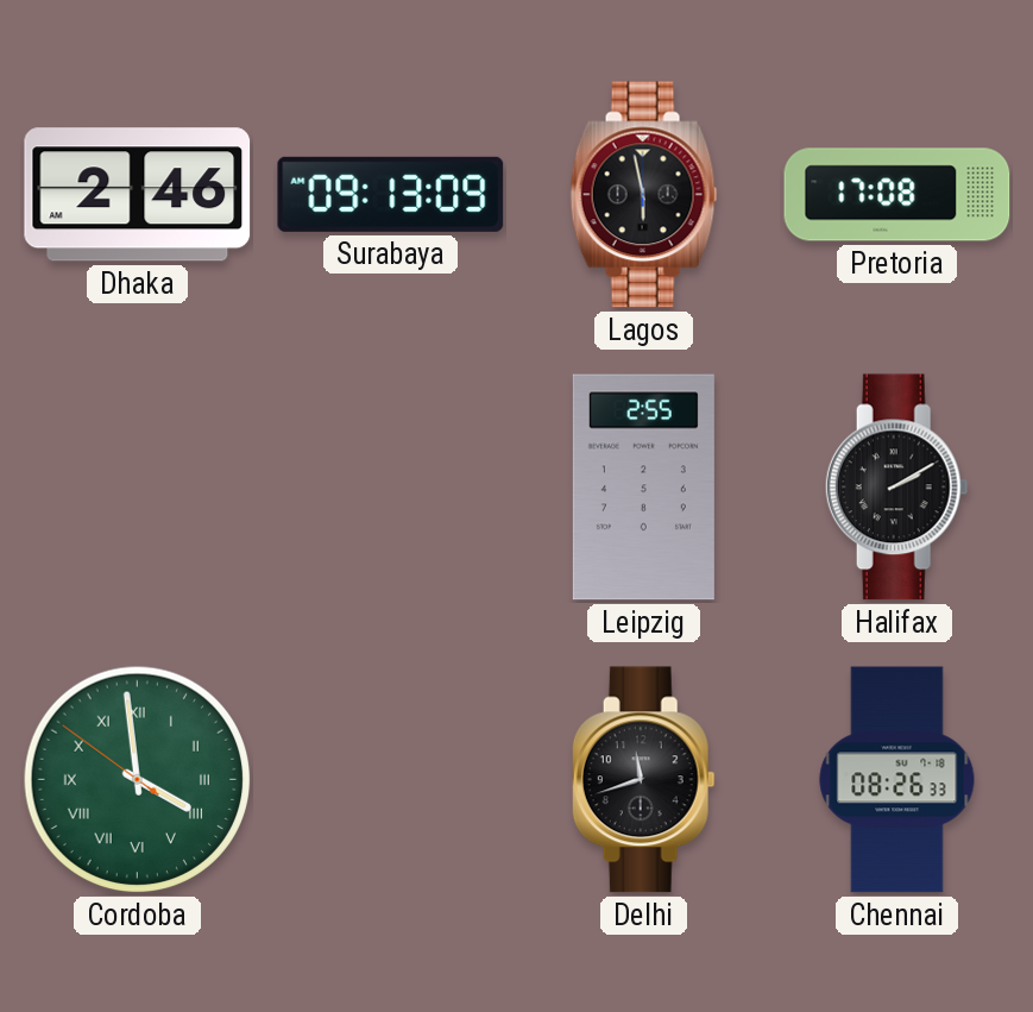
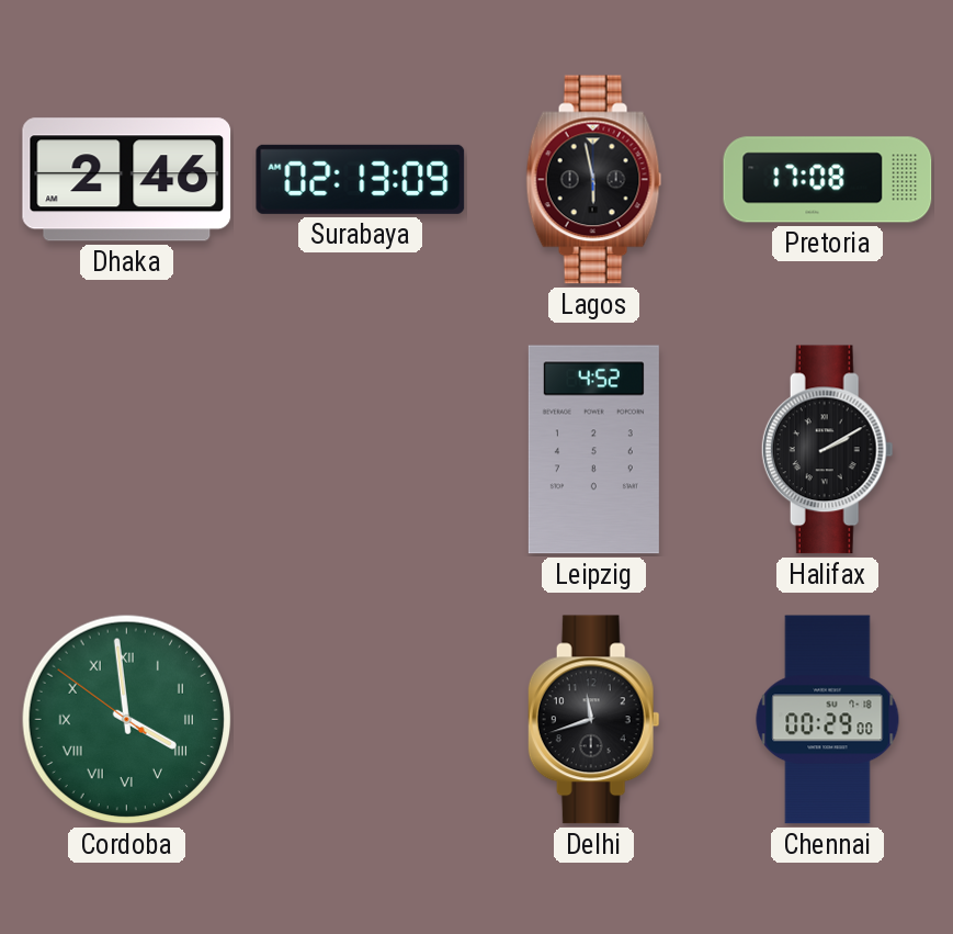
Surabaya: 09:13 -> 02:13 (361, 179)
Leipzig: 2:55 -> 4:52 (593, 450)
Chennai: 08:26 -> 00:29 (828, 720)
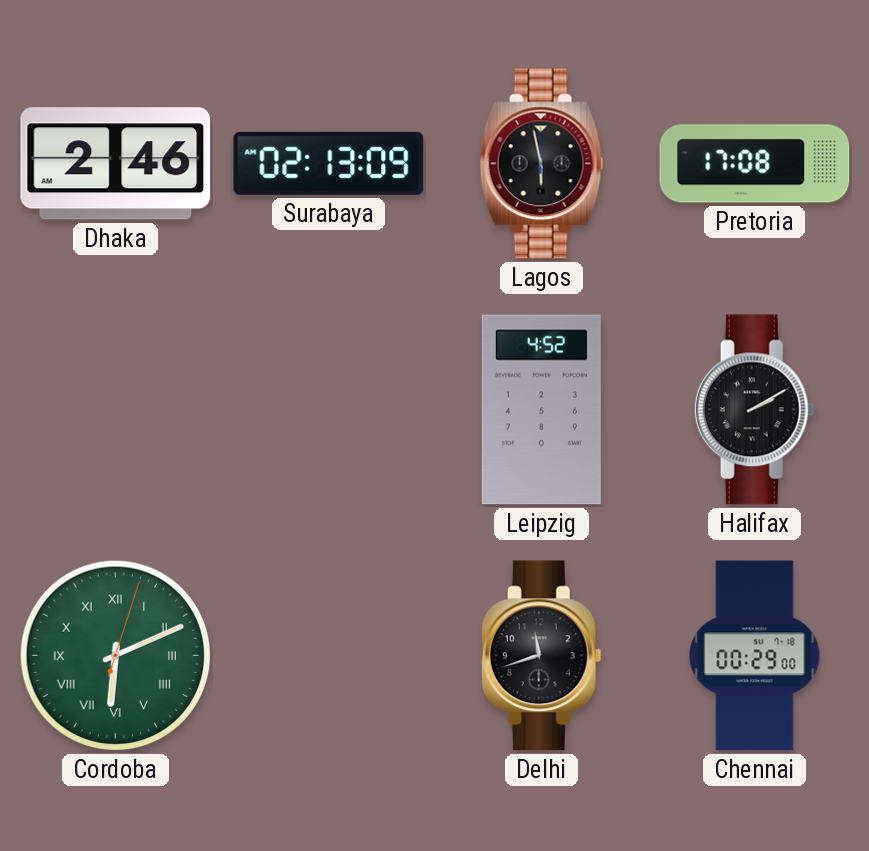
Cordoba: 3:58 -> 6:11 (116, 656)
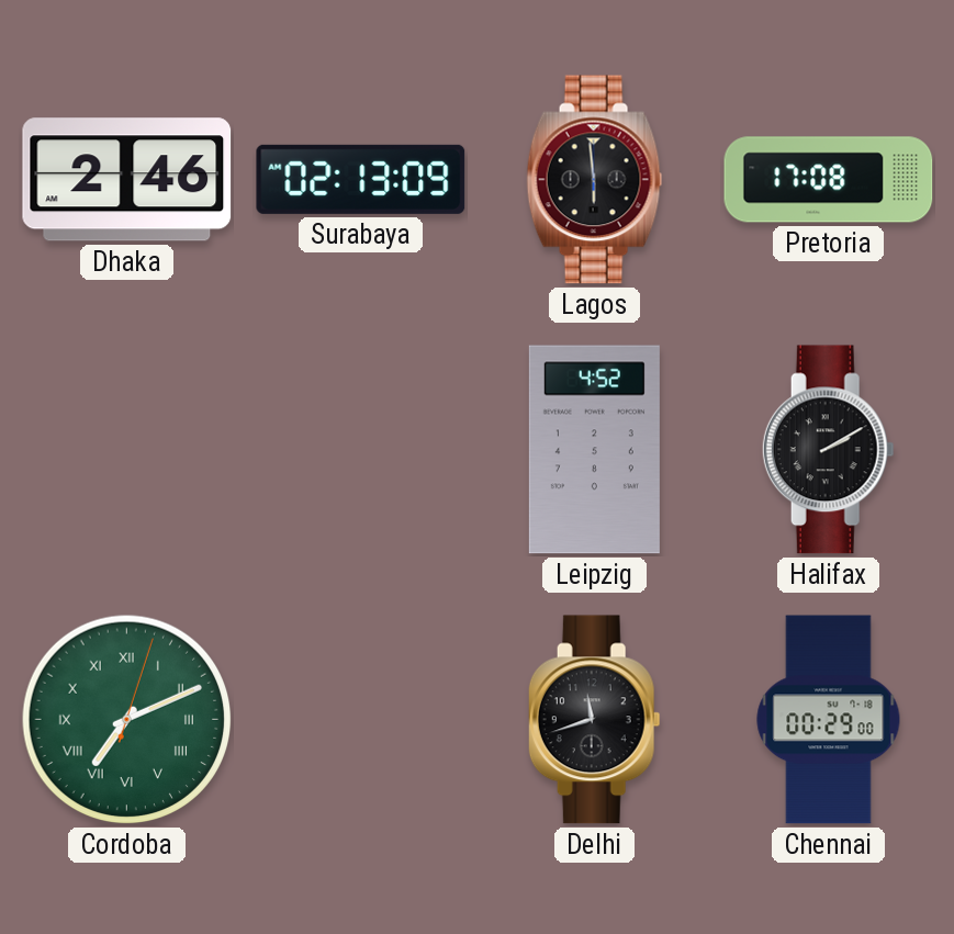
Lagos: 5:58 -> 5:59 (595, 180)
Cordoba: 6:11 -> 7:11 (127, 720)
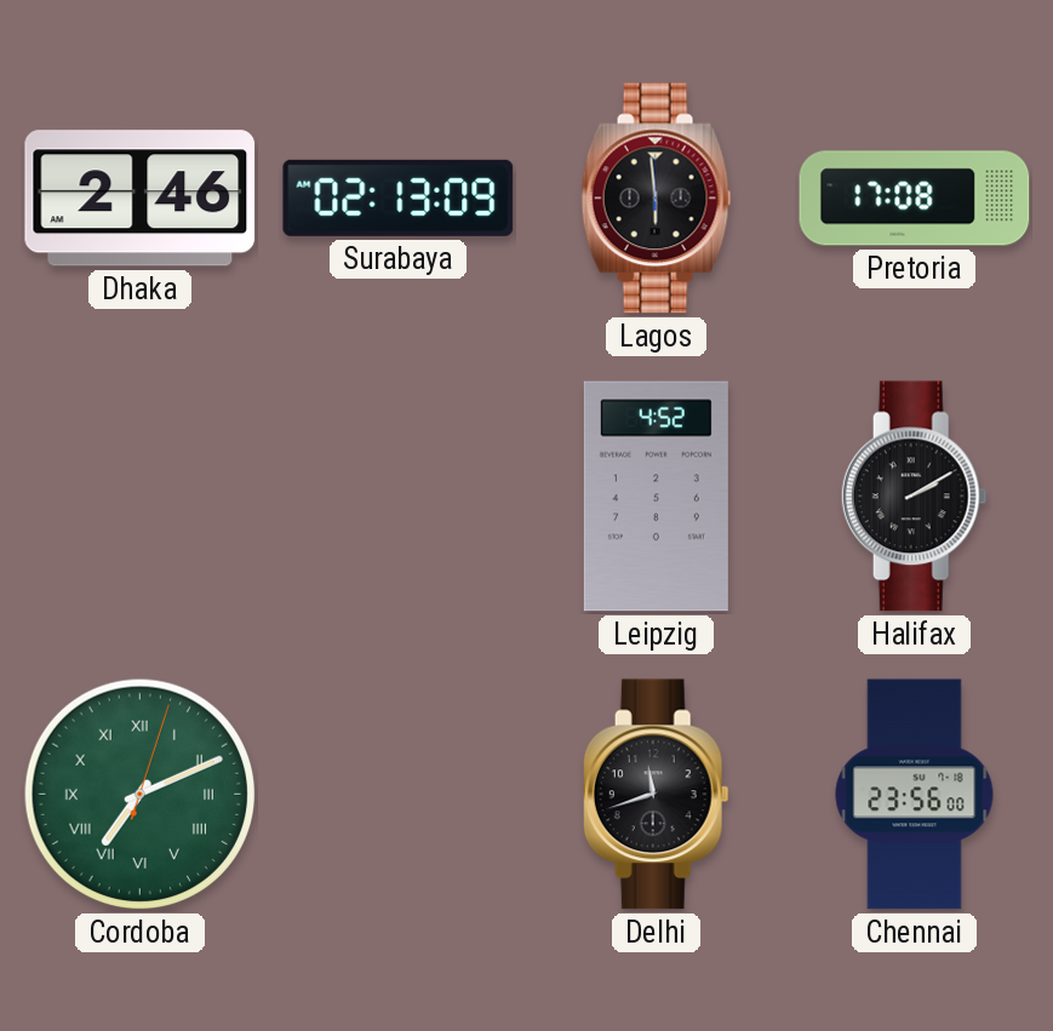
Chennai: 00:29 -> 23:56 (915, 795)
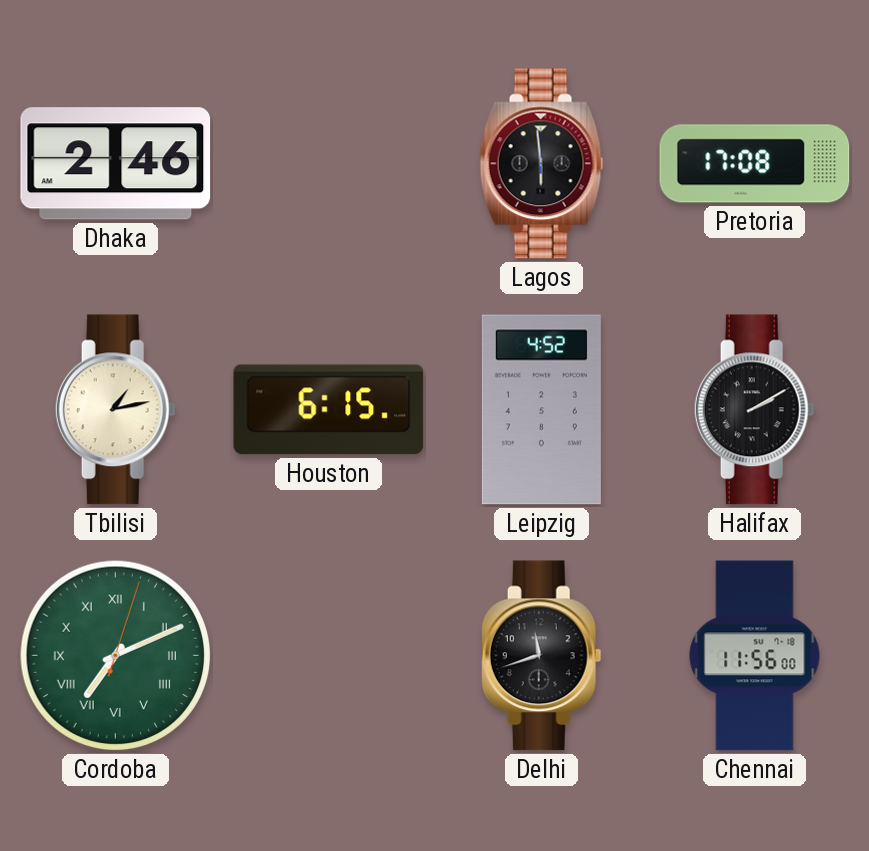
Surabaya: 02:13 -> none (399, 197)
Tbilisi: none -> 1:13 (115, 410)
Houston: none -> 6:15 (329, 410)
Chennai: 23:56 -> 11:56 (755, 656)
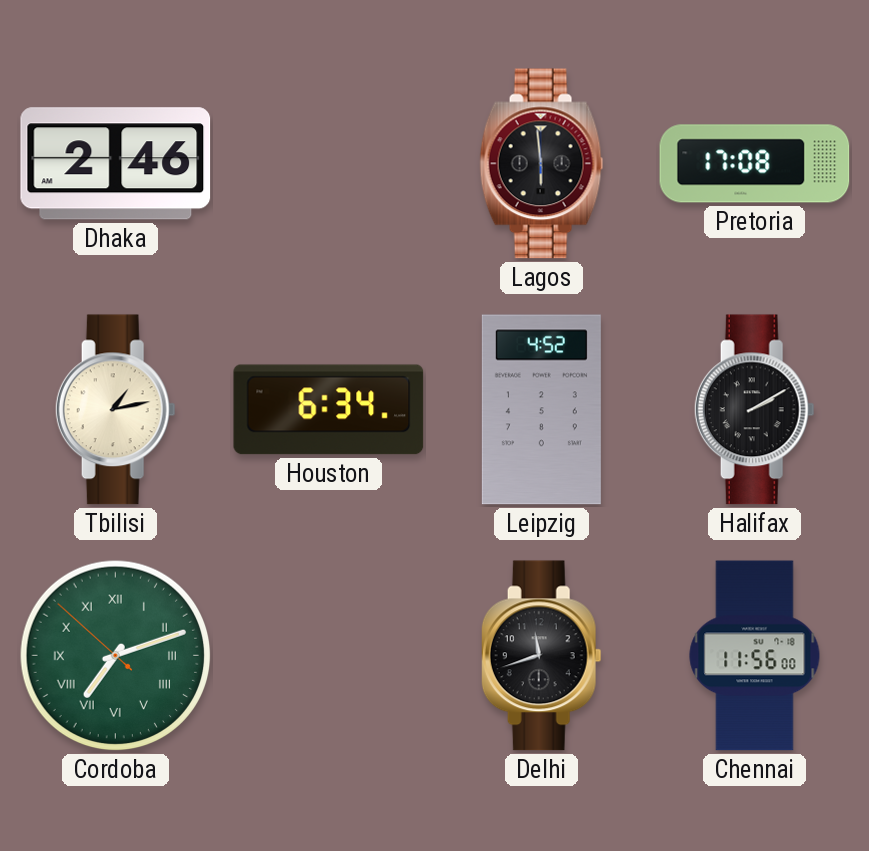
Houston: 6:15 -> 6:34 (329, 410)
Cordoba: 7:11:03 -> 7:11:52 (116, 656)
